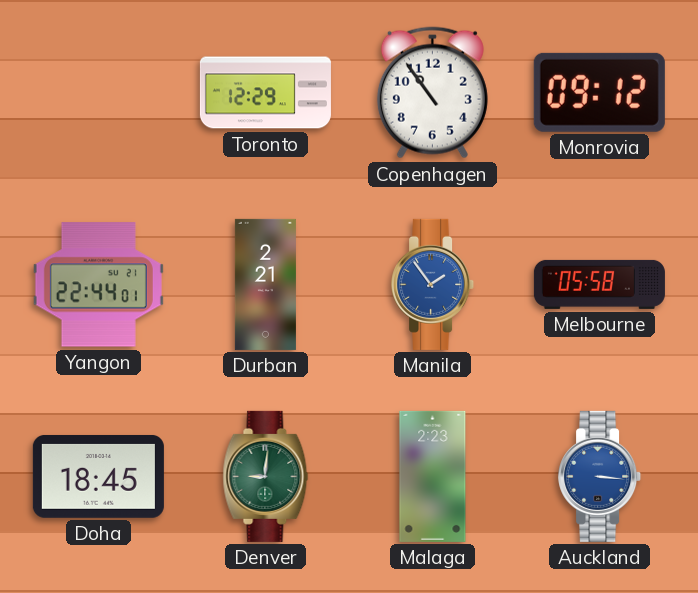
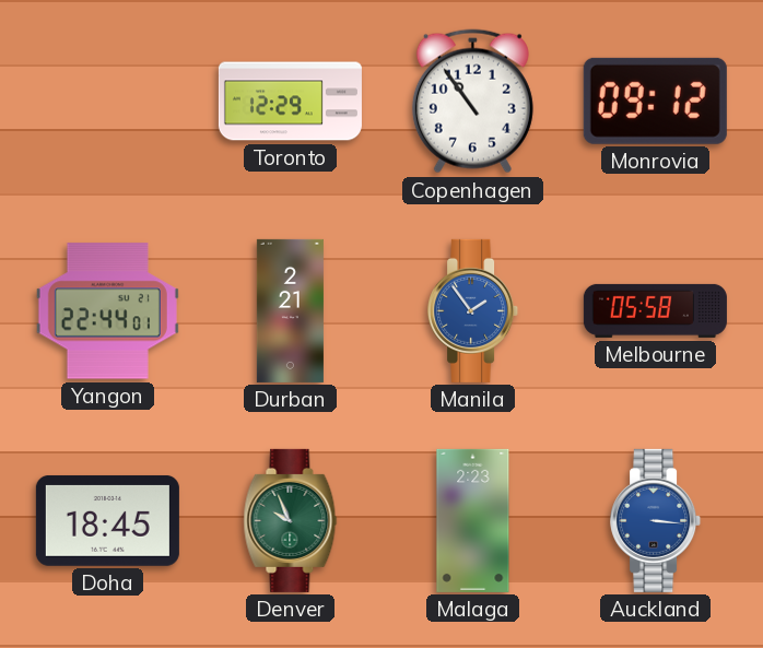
Denver: 9:01 -> 9:56 (291, 520)
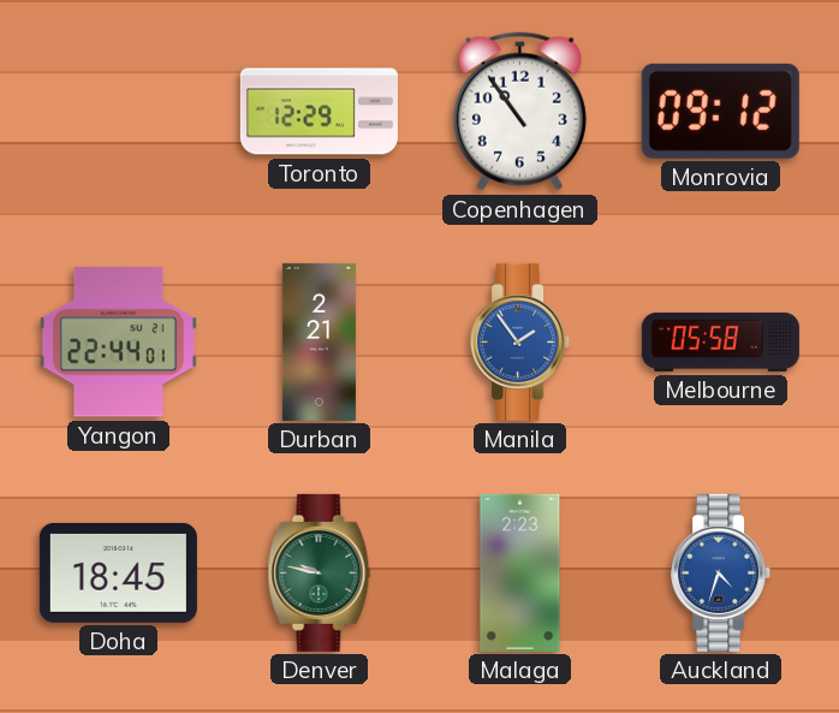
Denver: 9:56 -> 9:47 (320, 572)
Auckland: 3:16 -> 4:33 (721, 572)
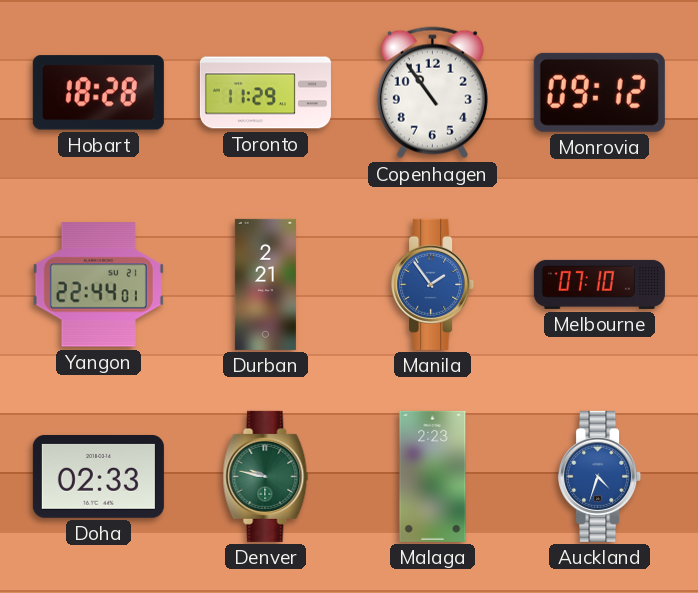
Hobart: none -> 18:28 (98, 93)
Toronto: 12:29 -> 11:29 (265, 93)
Melbourne: 05:58 -> 07:10 (599, 284)
Doha: 18:45 -> 02:33 (98, 476)
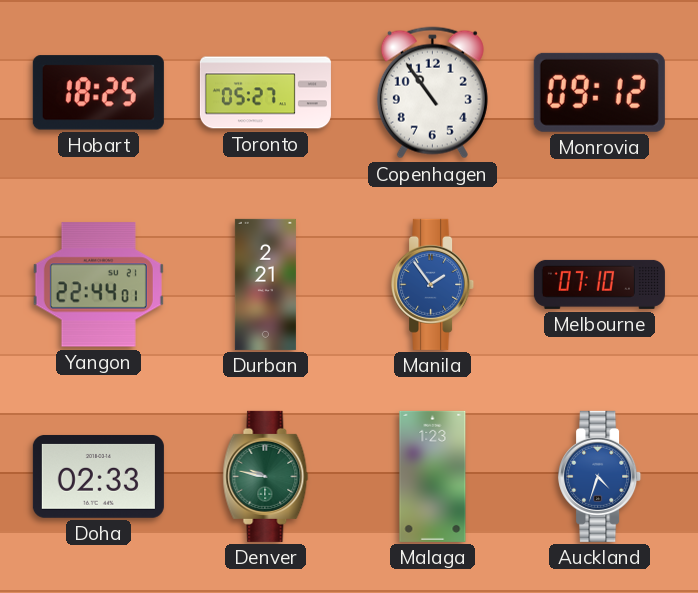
Hobart: 18:28 -> 18:25 (98, 93)
Toronto: 11:29 -> 05:27 (265, 93)
Malaga: 2:23 -> 1:23 (433, 476)
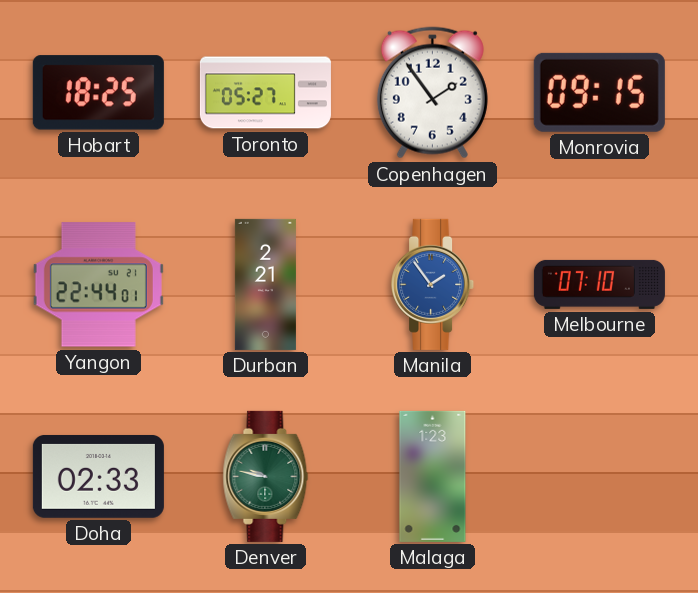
Copenhagen: 10:54 -> 1:54 (432, 93)
Monrovia: 09:12 -> 09:15 (599, 92)
Auckland: 4:33 -> none (600, 476)
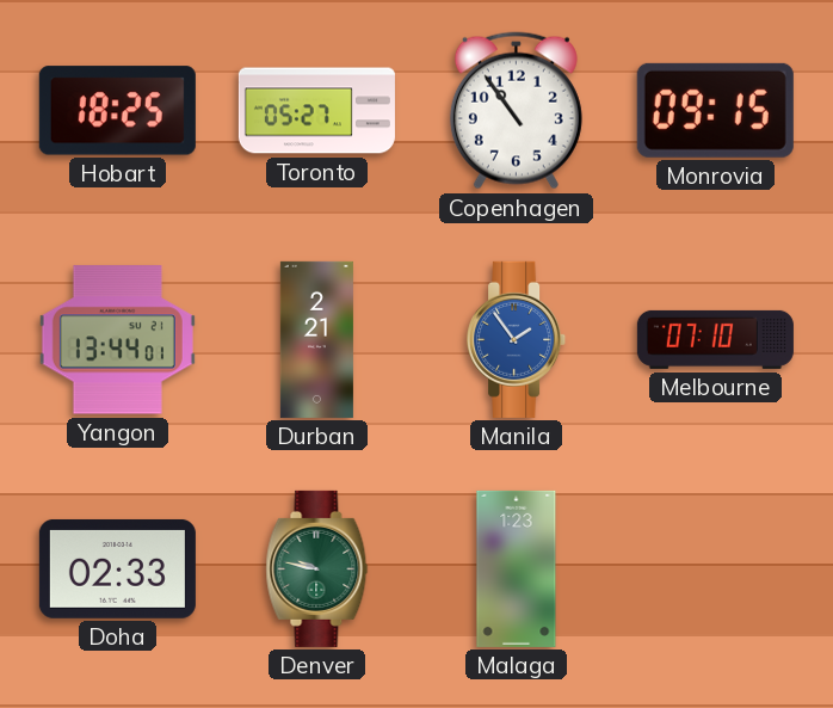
Copenhagen: 1:54 -> 10:54 (516, 111)
Yangon: 22:44 -> 13:44 (117, 340)
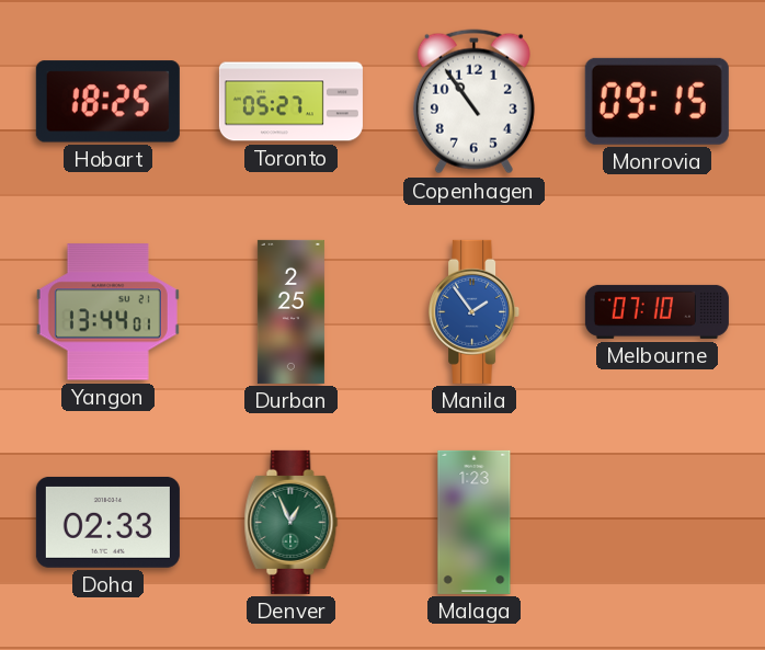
Durban: 2:21 -> 2:25 (290, 311)
Denver: 9:47 -> 12:56 (292, 522)
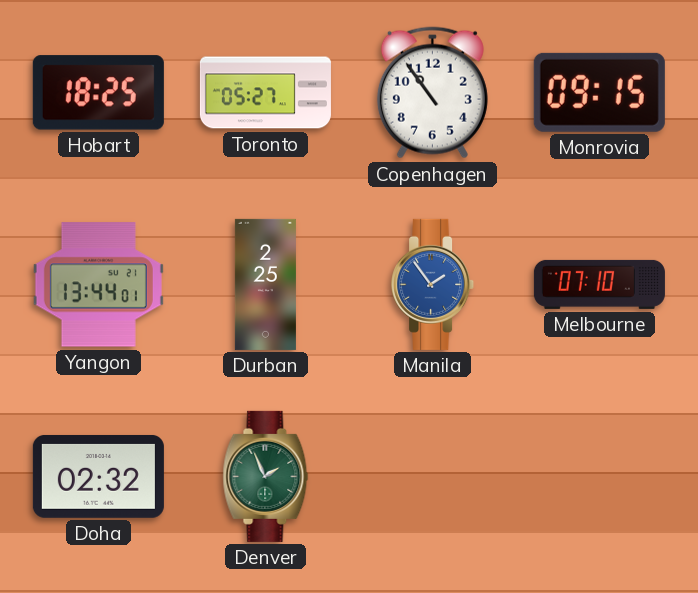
Doha: 02:33 -> 02:32 (98, 476)
Denver: 12:56 -> 1:56 (266, 476)
Malaga: 1:23 -> none (475, 522)
